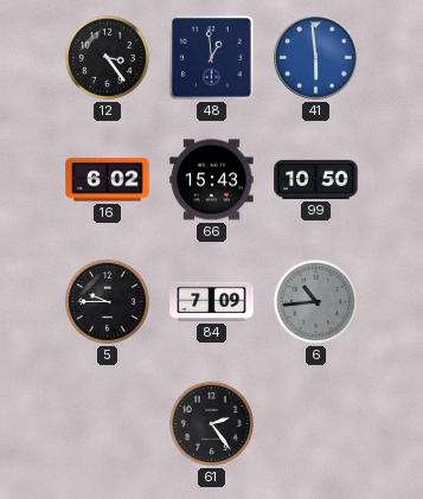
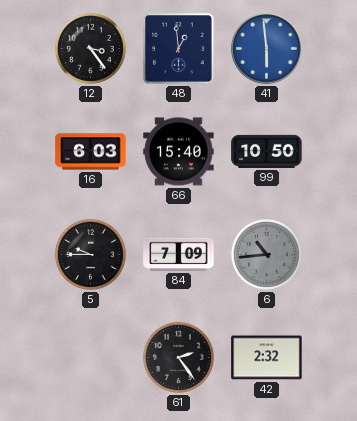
16: 6:02 -> 6:03 (91, 152)
66: 15:43 -> 15:40 (179, 152)
42: none -> 2:32 (267, 358)
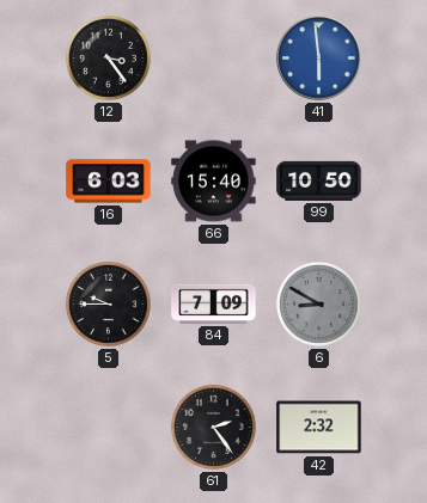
48: 12:59 -> none (179, 49)
6: 10:44 -> 8:50 (318, 303)
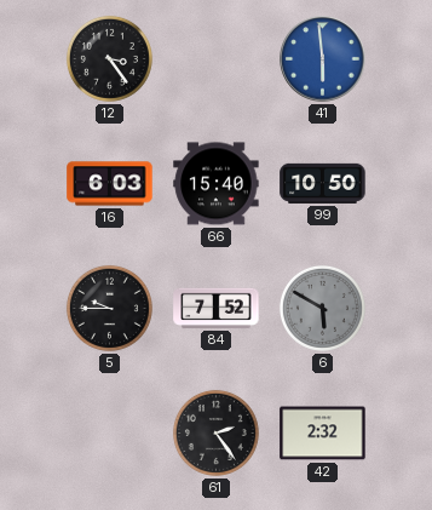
84: 7:09 -> 7:52 (217, 308)
6: 8:50 -> 5:50 (322, 308)
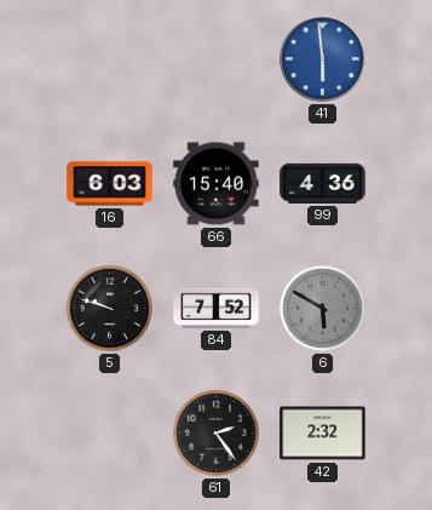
12: 3:24 -> none (109, 58)
99: 10:50 -> 4:36 (323, 183)
5: 9:45 -> 9:48 (109, 308)
